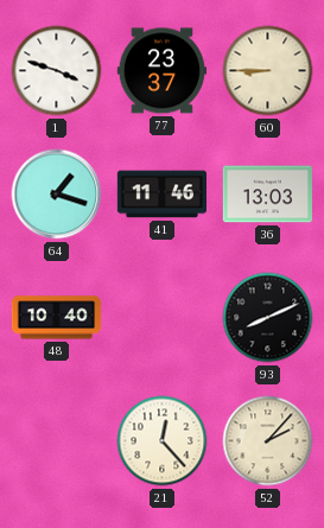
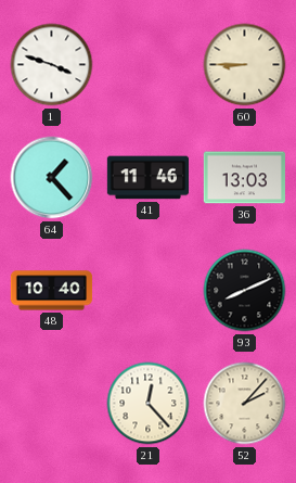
77: 23:37 -> none (161, 71)
64: 1:18 -> 1:23 (52, 178)
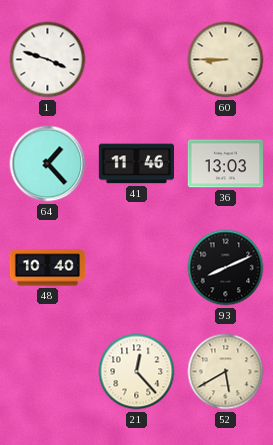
52: 2:07 -> 5:40 (226, 372)
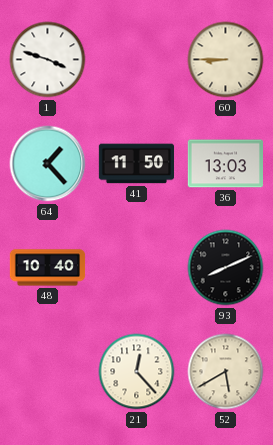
41: 11:46 -> 11:50 (136, 164)
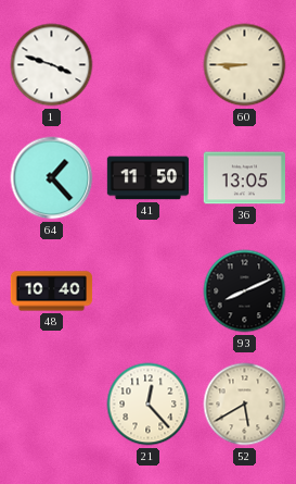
36: 13:03 -> 13:05 (244, 178)
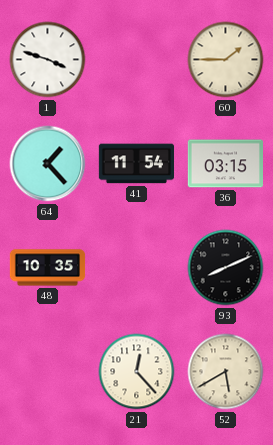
60: 8:45 -> 1:45 (226, 60)
41: 11:50 -> 11:54 (136, 164)
36: 13:05 -> 03:15 (225, 164)
48: 10:40 -> 10:35 (48, 268)
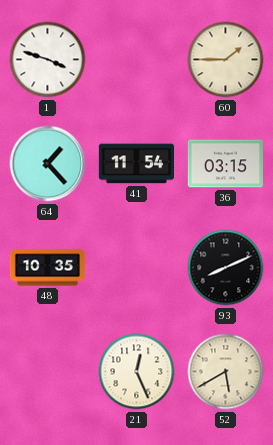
21: 12:23 -> 12:26 (137, 372)
